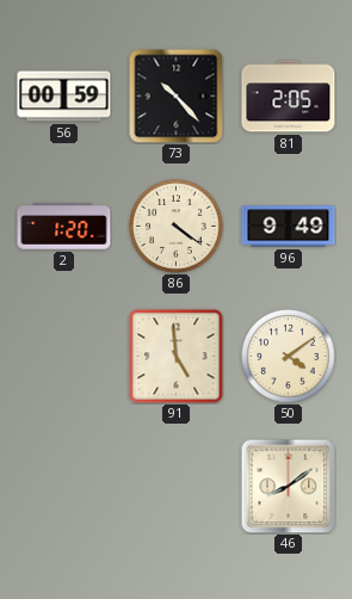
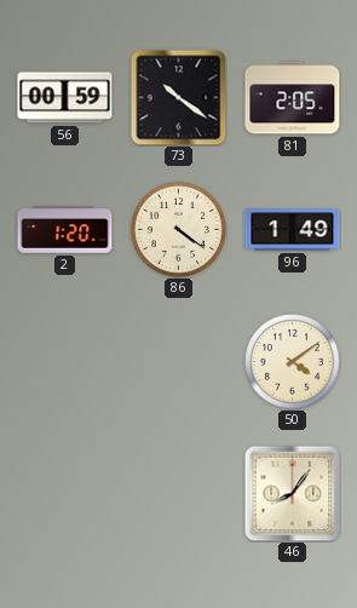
73: 10:23 -> 10:21 (178, 97)
96: 9:49 -> 1:49 (293, 230)
91: 4:59 -> none (177, 357)
46: 8:09 -> 8:06 (292, 493)
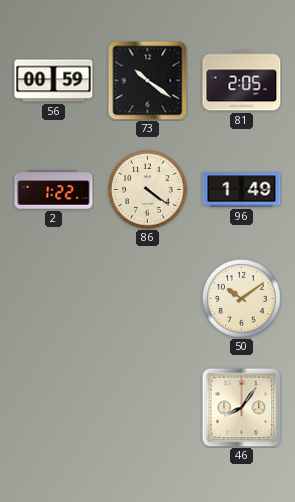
2: 1:20 -> 1:22 (54, 190)
50: 4:09 -> 10:09 (242, 299)
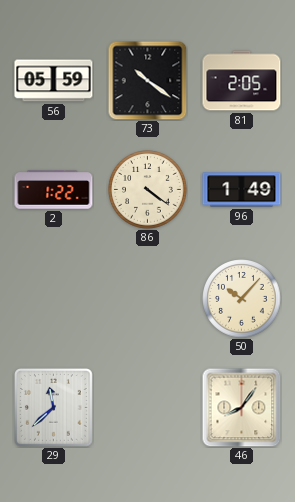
56: 00:59 -> 05:59 (54, 81)
50: 10:09 -> 10:07 (242, 299)
29: none -> 11:38 (54, 408)
